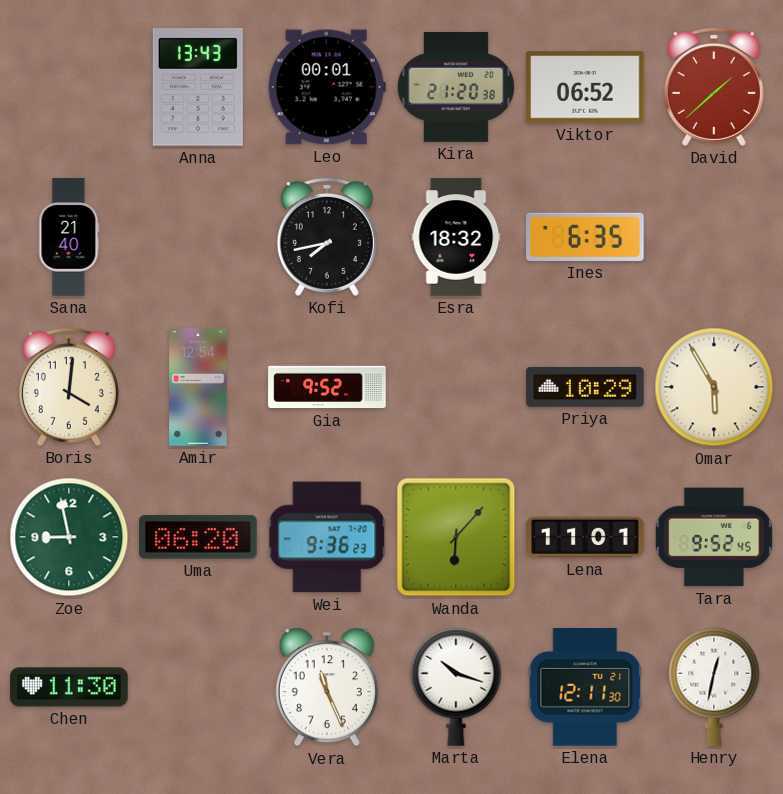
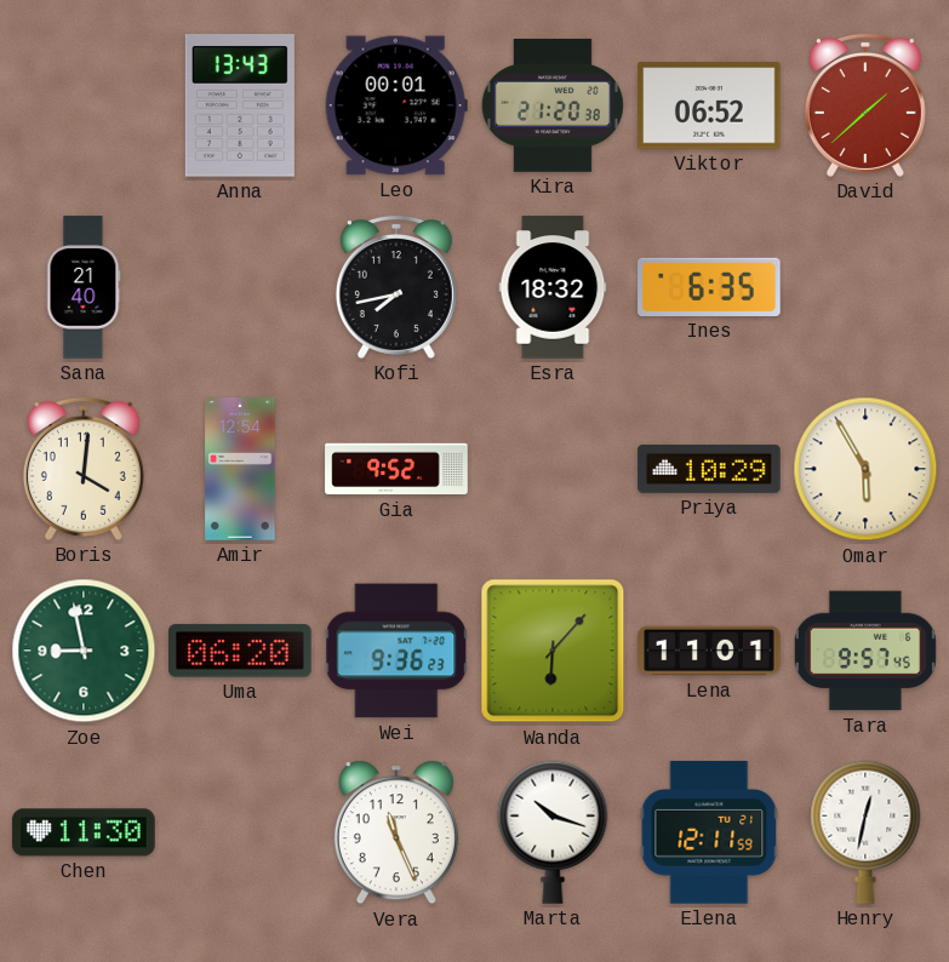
Tara: 9:52 -> 9:57 (865, 651)
Elena: 12:11:30 -> 12:11:59 (709, 832)
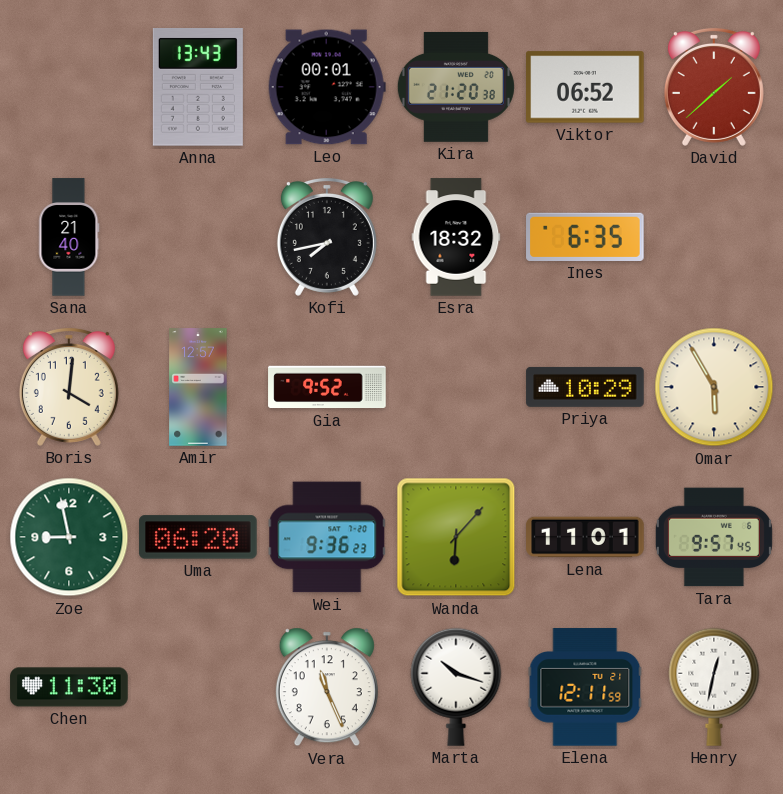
Amir: 12:54 -> 12:57 (198, 387)
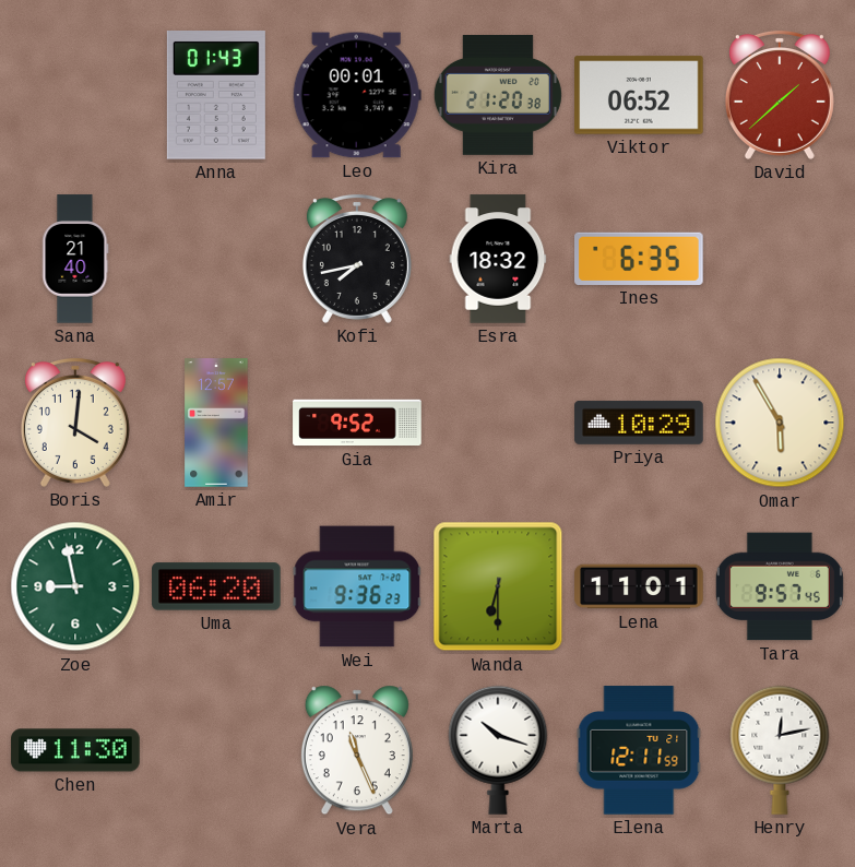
Anna: 13:43 -> 01:43 (216, 96)
Wanda: 6:07 -> 6:30 (498, 586)
Henry: 12:32 -> 12:13 (780, 750)
